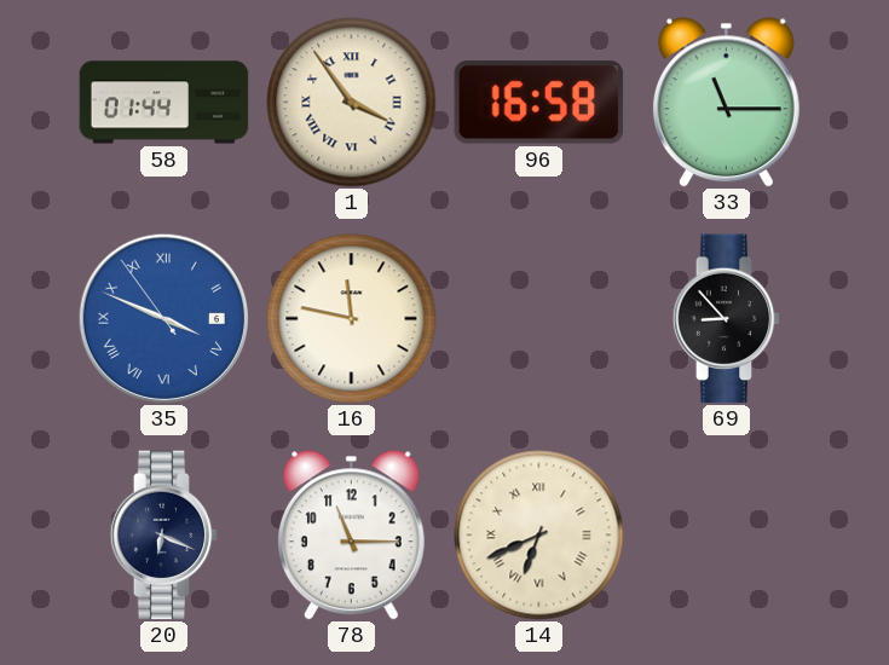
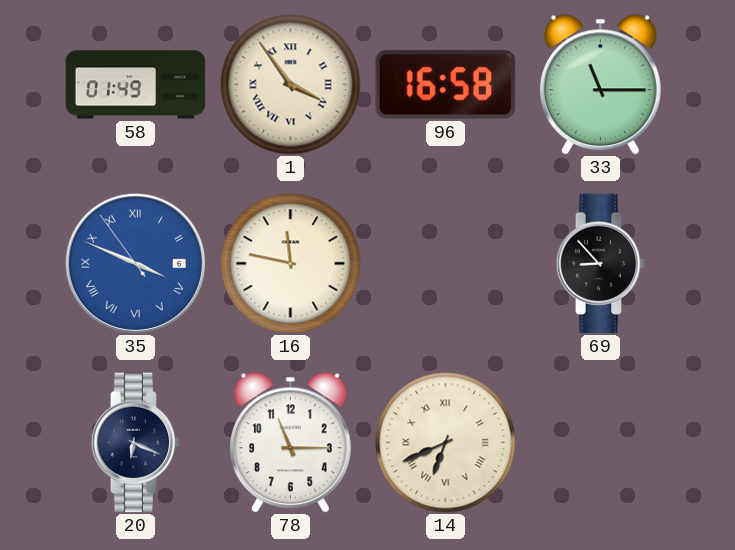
58: 01:44 -> 01:49 (136, 85)
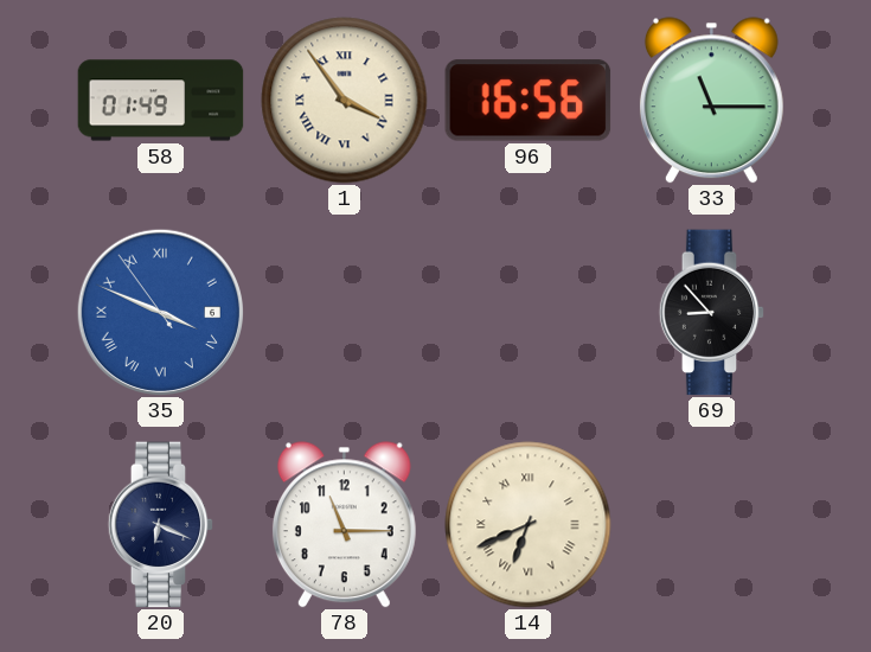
96: 16:58 -> 16:56 (529, 101)
16: 11:47 -> none (291, 264)
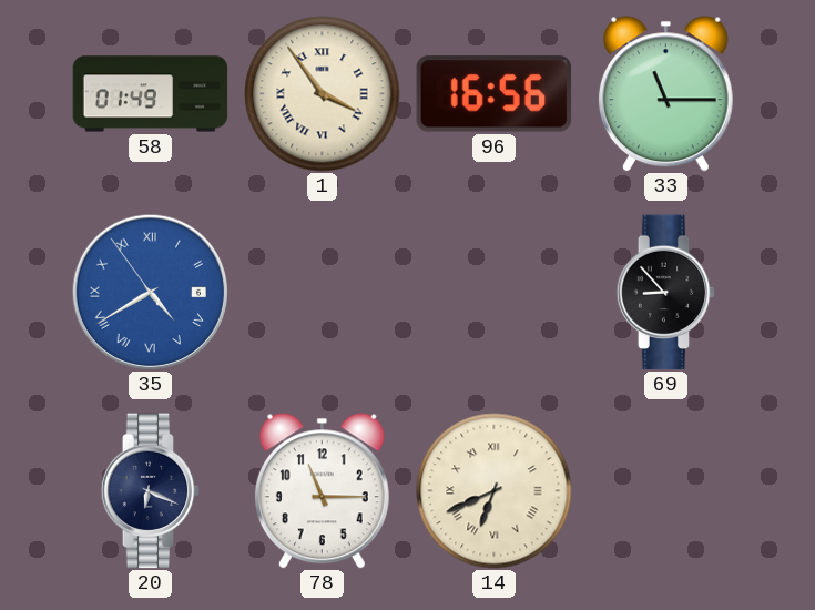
35: 3:48 -> 4:39 (150, 292)
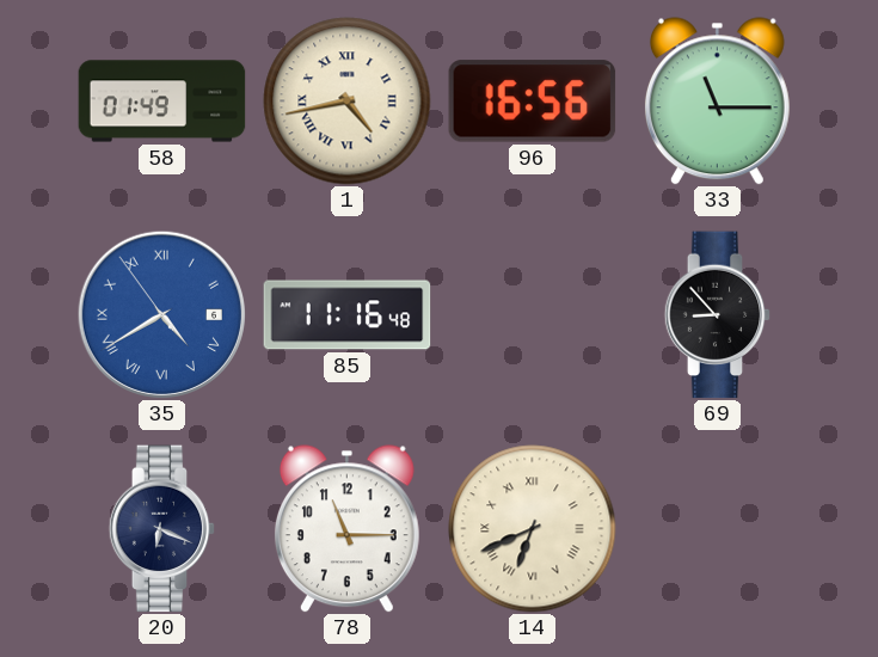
1: 3:54 -> 4:43 (348, 102)
85: none -> 11:16 (348, 315)
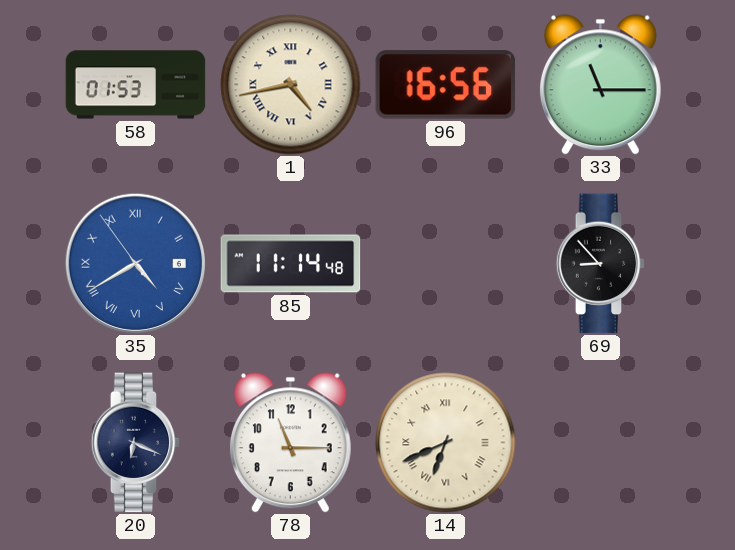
58: 01:49 -> 01:53 (136, 85)
85: 11:16 -> 11:14 (291, 264)
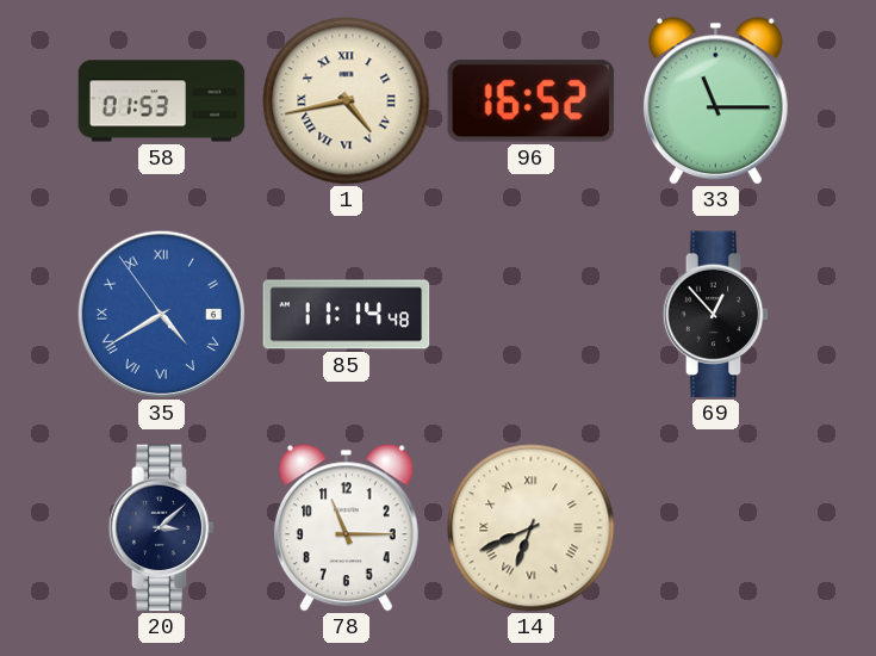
96: 16:56 -> 16:52 (532, 101)
69: 8:53 -> 12:53 (716, 315)
20: 6:19 -> 3:08 (162, 528)
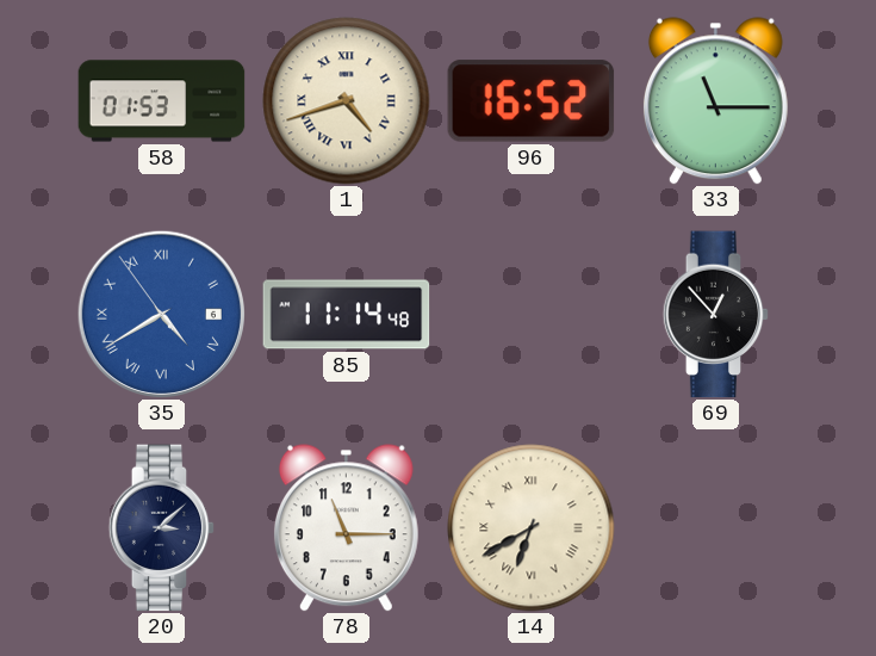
1: 4:43 -> 4:42 (347, 101)
14: 6:41 -> 6:40 (532, 528)
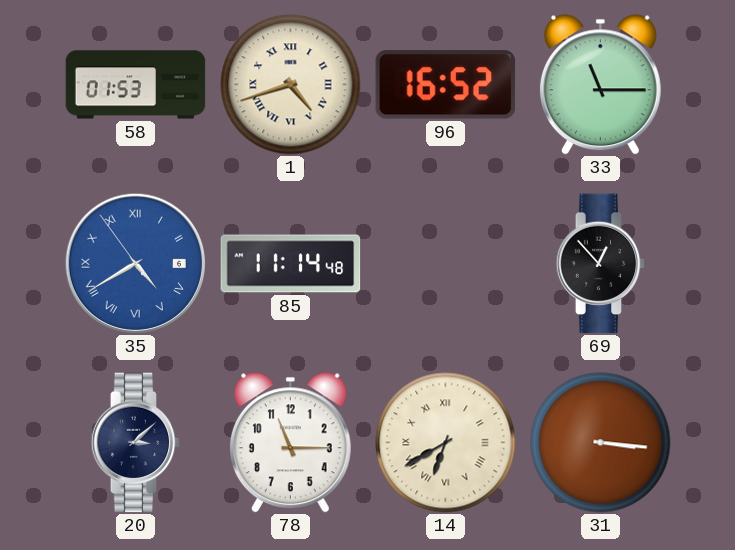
31: none -> 3:16 (601, 443)
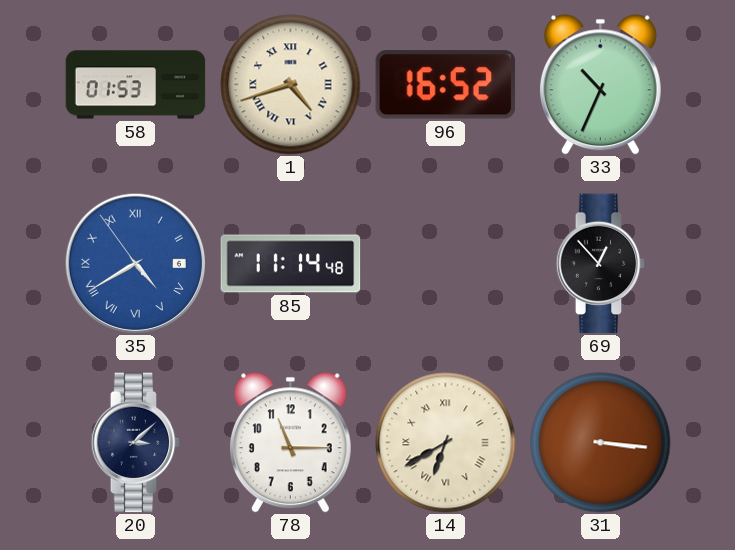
33: 11:15 -> 10:34 (600, 85)
